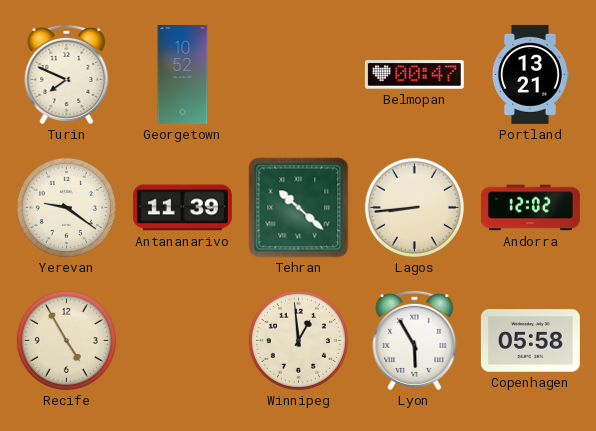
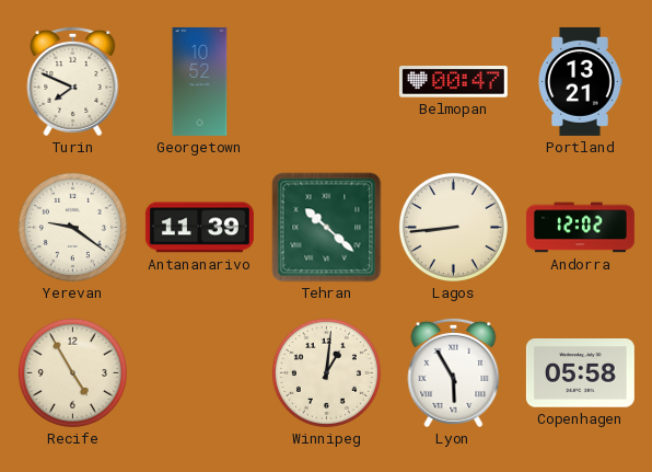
Winnipeg: 12:59 -> 1:01 (326, 372)
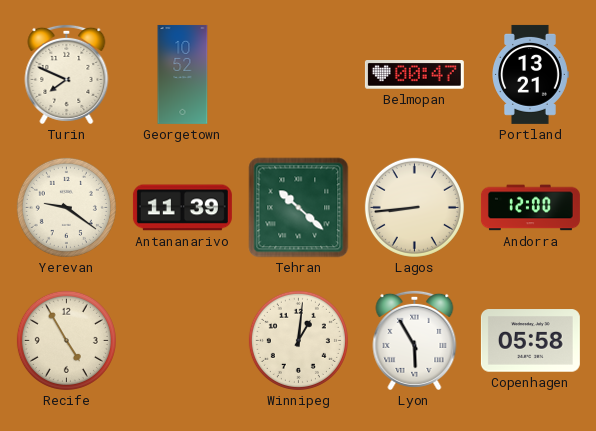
Andorra: 12:02 -> 12:00 (530, 208)
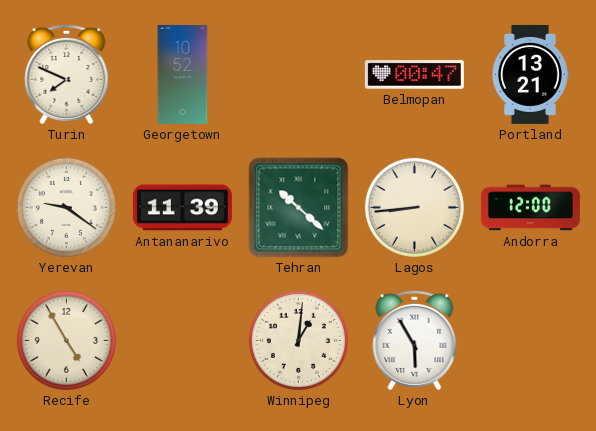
Copenhagen: 05:58 -> none (530, 341)
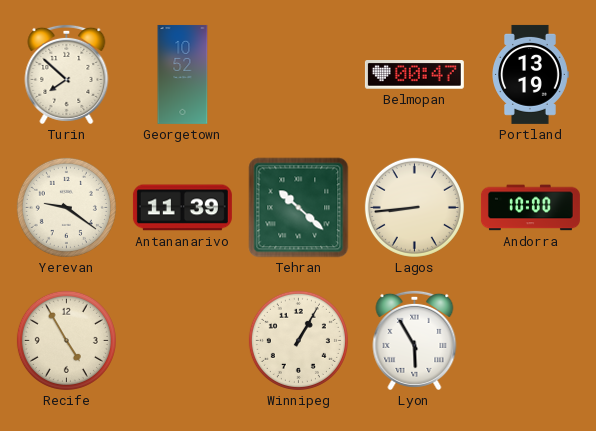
Turin: 7:49 -> 7:52 (67, 74)
Portland: 13:21 -> 13:19 (531, 74)
Andorra: 12:00 -> 10:00 (530, 208)
Winnipeg: 1:01 -> 1:05 (298, 340)
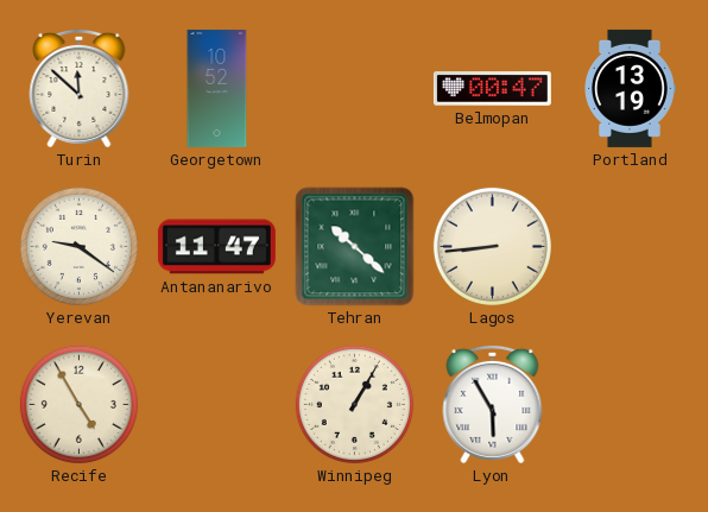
Turin: 7:52 -> 11:52 (80, 88)
Antananarivo: 11:39 -> 11:47 (216, 247)
Andorra: 10:00 -> none (530, 208)
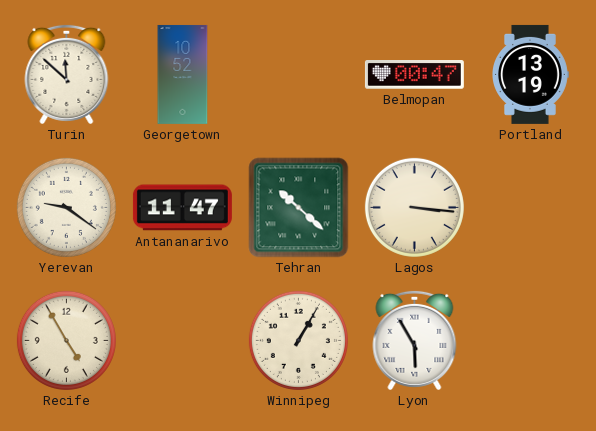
Lagos: 8:44 -> 3:16 (414, 207)
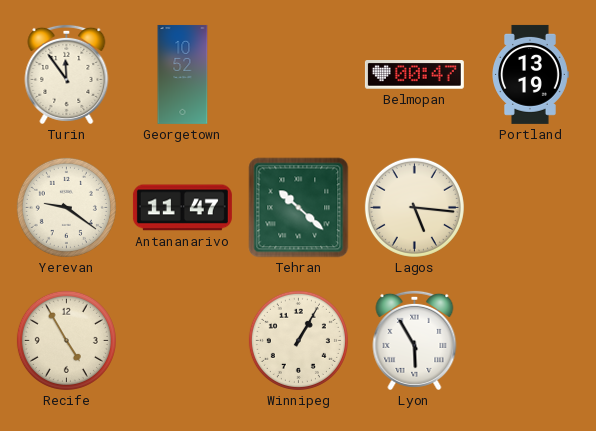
Turin: 11:52 -> 11:54 (67, 74)
Lagos: 3:16 -> 5:16 (414, 207)
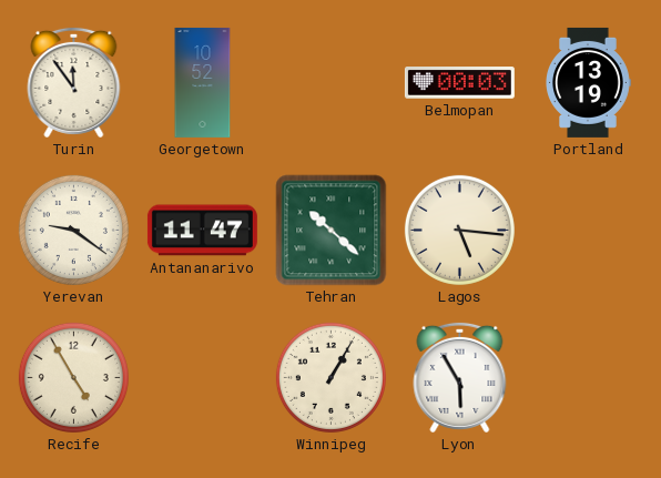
Belmopan: 00:47 -> 00:03 (459, 83)
